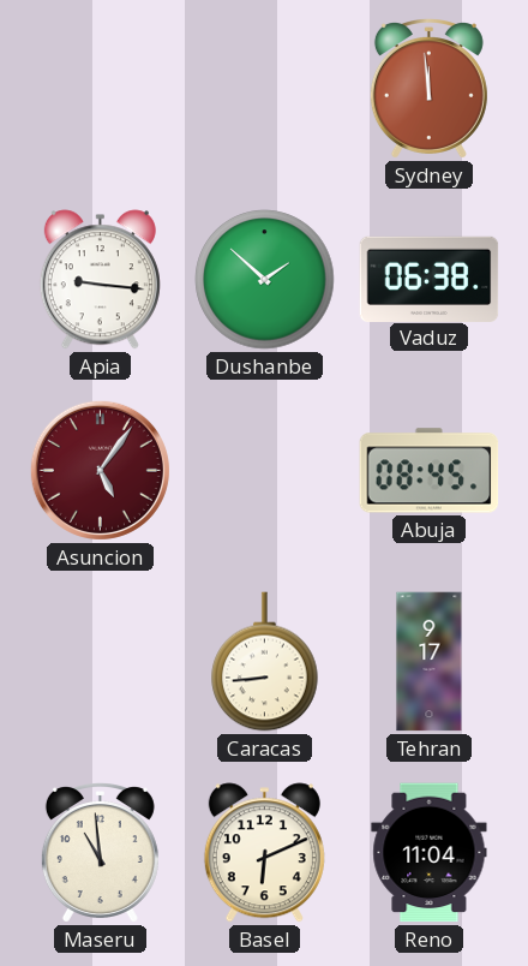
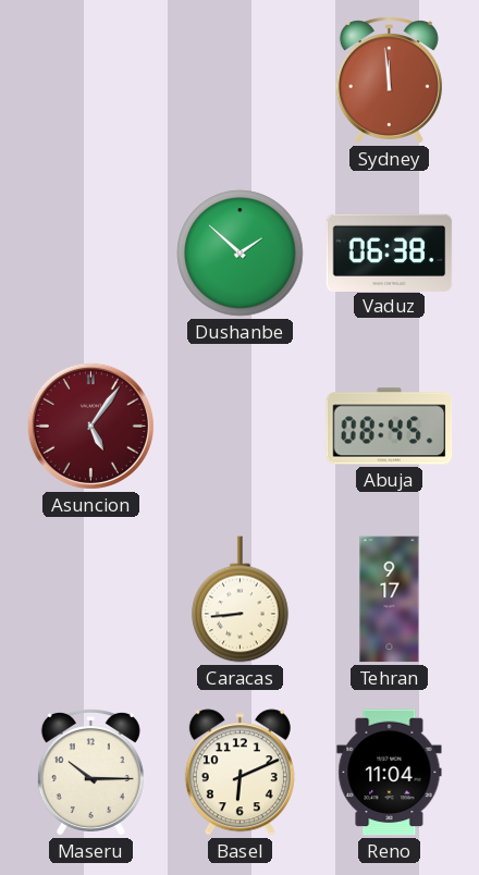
Apia: 9:16 -> none (100, 280)
Maseru: 10:59 -> 10:15 (90, 773)
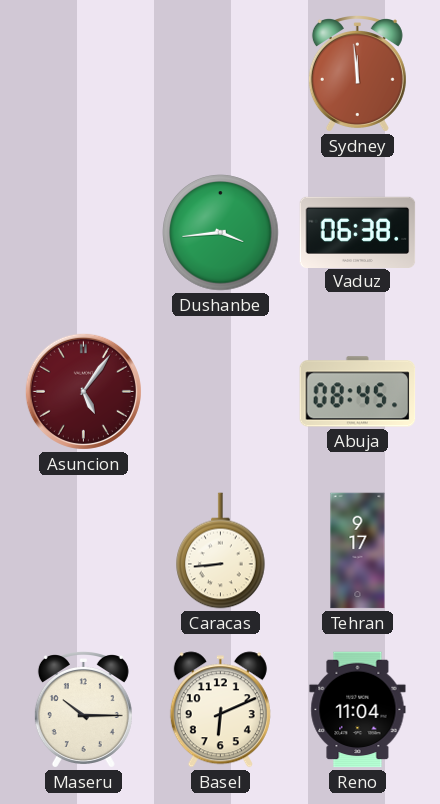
Dushanbe: 1:52 -> 3:44 (221, 233)
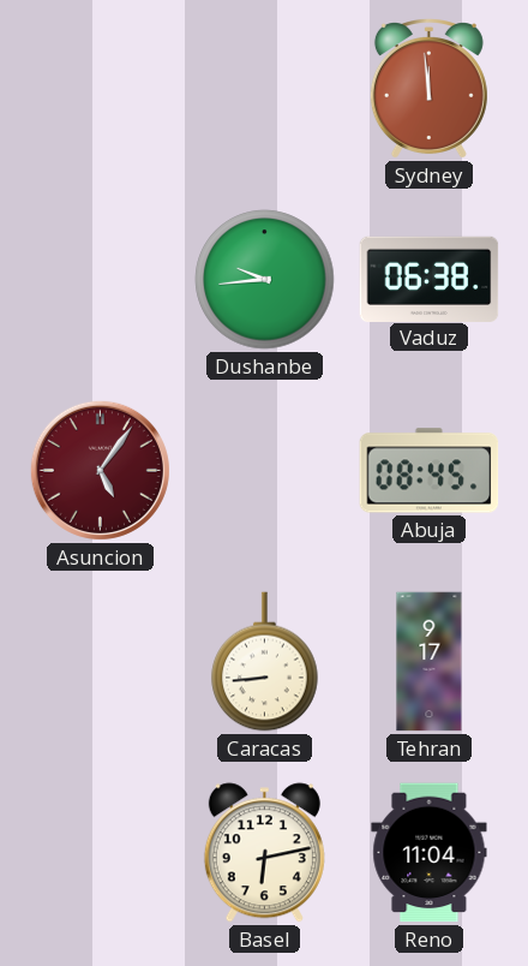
Dushanbe: 3:44 -> 9:44 (265, 280)
Maseru: 10:15 -> none (83, 710)
Basel: 6:11 -> 6:13 (264, 853)
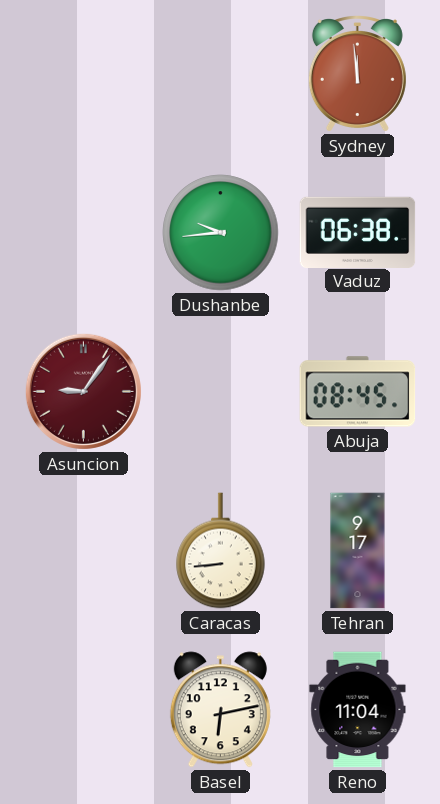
Asuncion: 5:06 -> 9:06 (83, 391)
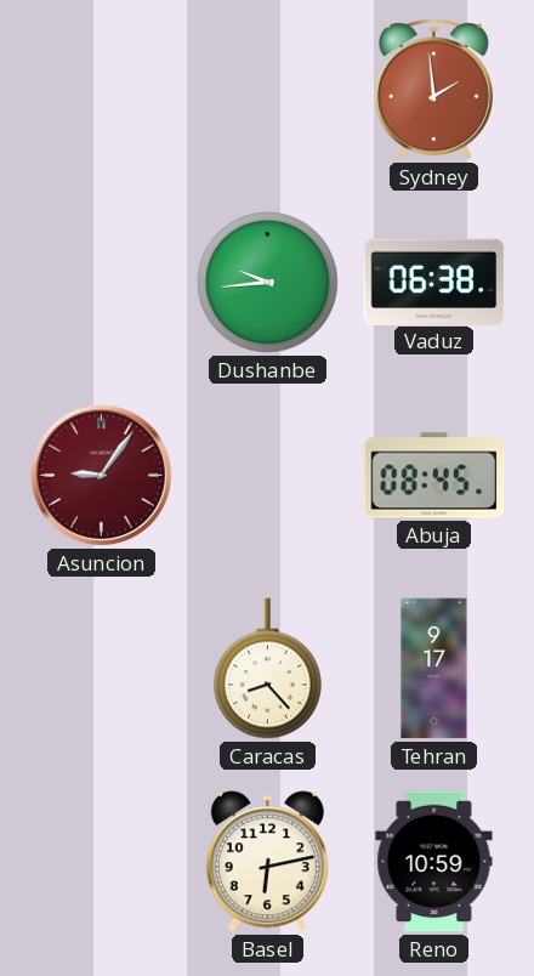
Sydney: 11:59 -> 1:59 (433, 90)
Caracas: 8:44 -> 8:23 (268, 669)
Reno: 11:04 -> 10:59 (434, 862)
